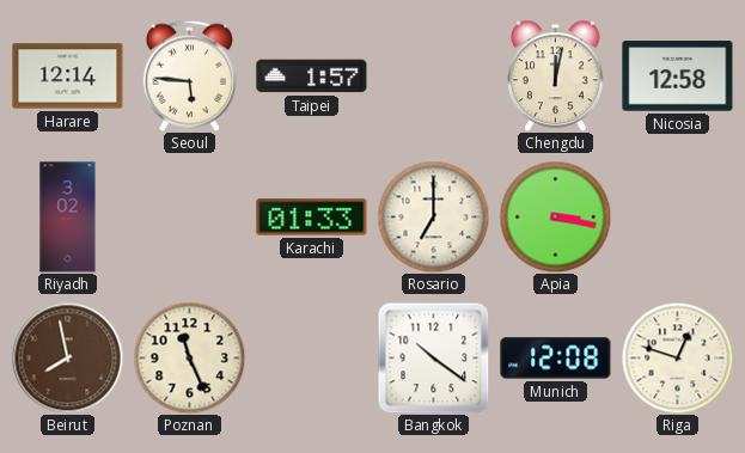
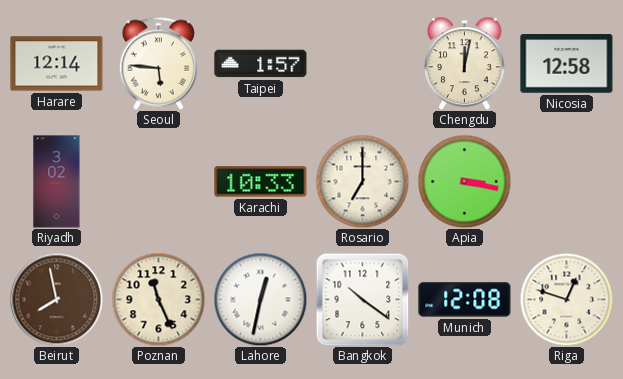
Karachi: 01:33 -> 10:33 (261, 182)
Lahore: none -> 12:32 (260, 299)
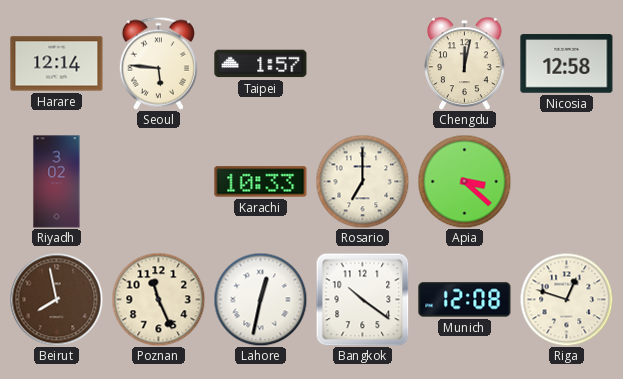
Apia: 3:17 -> 3:22 (464, 181)
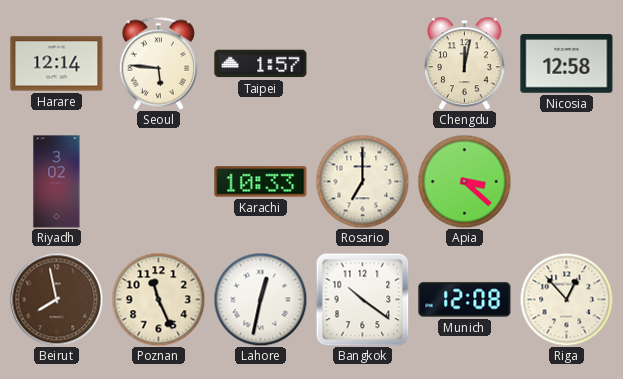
Riga: 12:48 -> 12:53 (566, 299)
